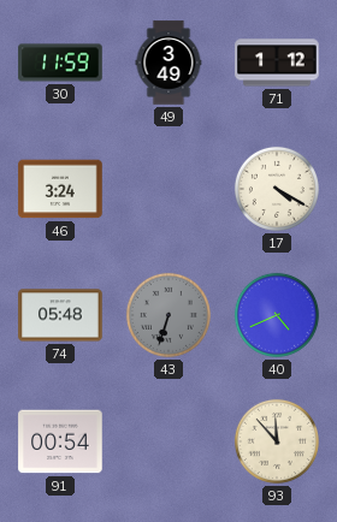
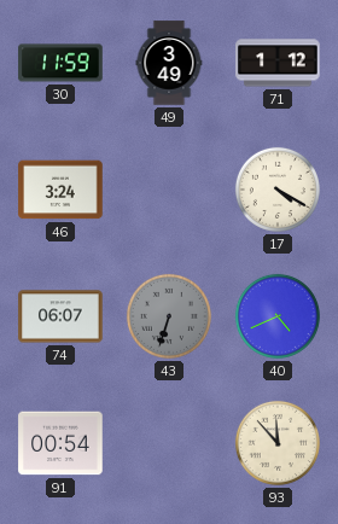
74: 05:48 -> 06:07 (60, 316)
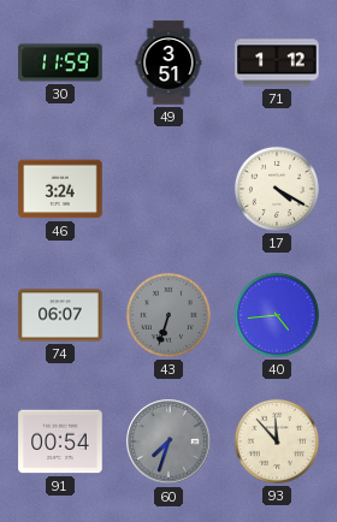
49: 3:49 -> 3:51 (168, 63)
40: 4:41 -> 4:44 (277, 315)
60: none -> 7:33 (168, 441)
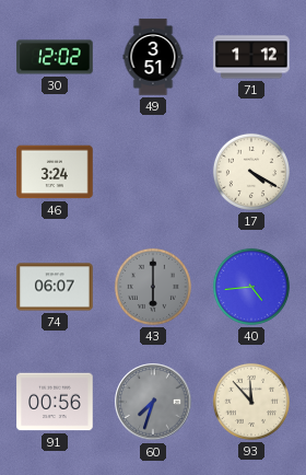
30: 11:59 -> 12:02 (55, 57)
43: 6:33 -> 6:00 (153, 287)
91: 00:54 -> 00:56 (55, 402)
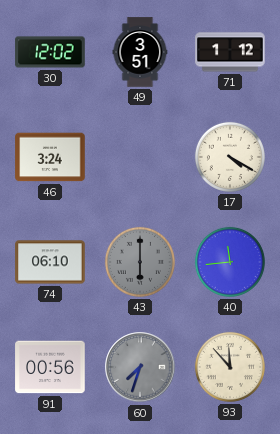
74: 06:07 -> 06:10 (50, 262)
40: 4:44 -> 11:44 (230, 262)
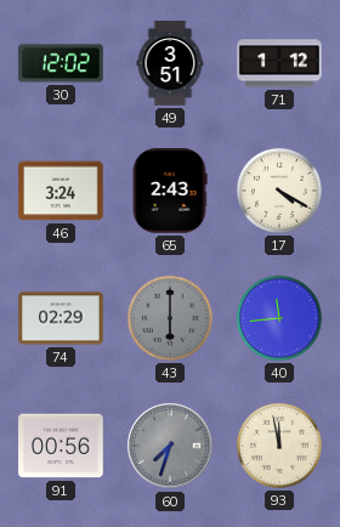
65: none -> 2:43 (170, 191)
74: 06:10 -> 02:29 (61, 318)
93: 11:53 -> 11:58 (279, 446)
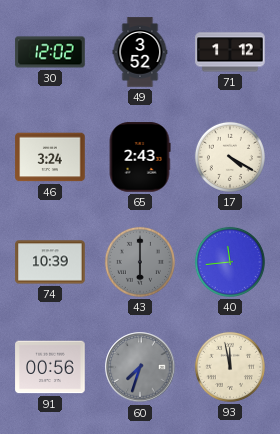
49: 3:51 -> 3:52 (140, 52)
74: 02:29 -> 10:39 (50, 262)
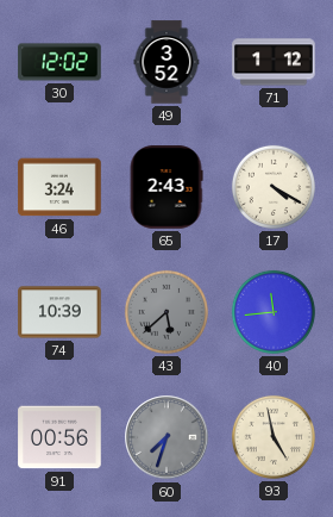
43: 6:00 -> 5:38 (166, 312)
93: 11:58 -> 4:58 (274, 437)
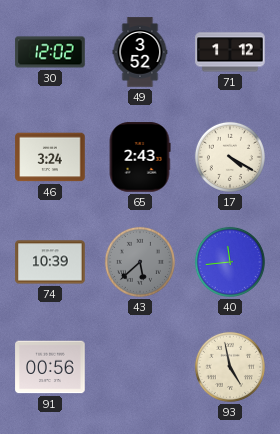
60: 7:33 -> none (166, 437)
